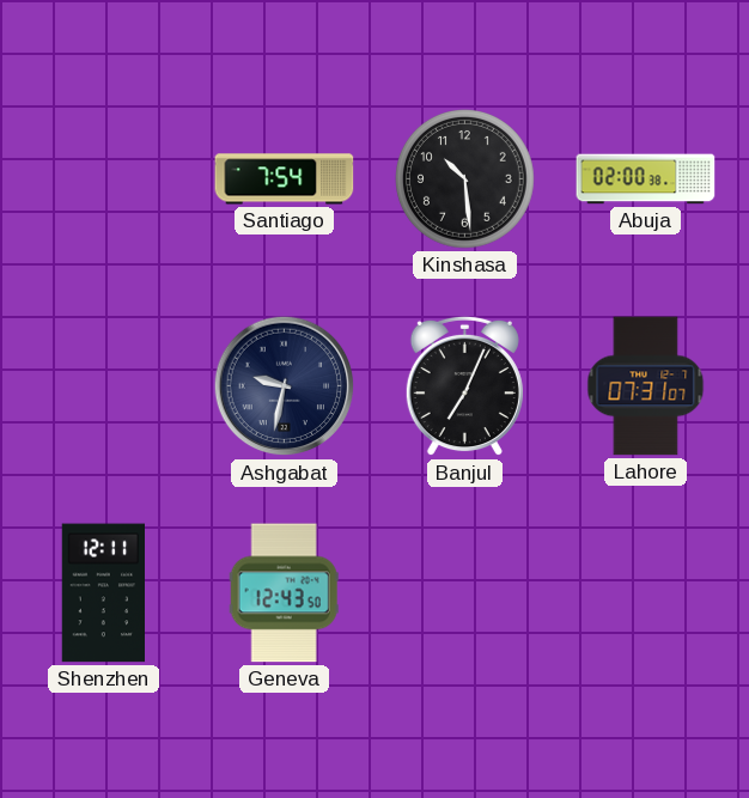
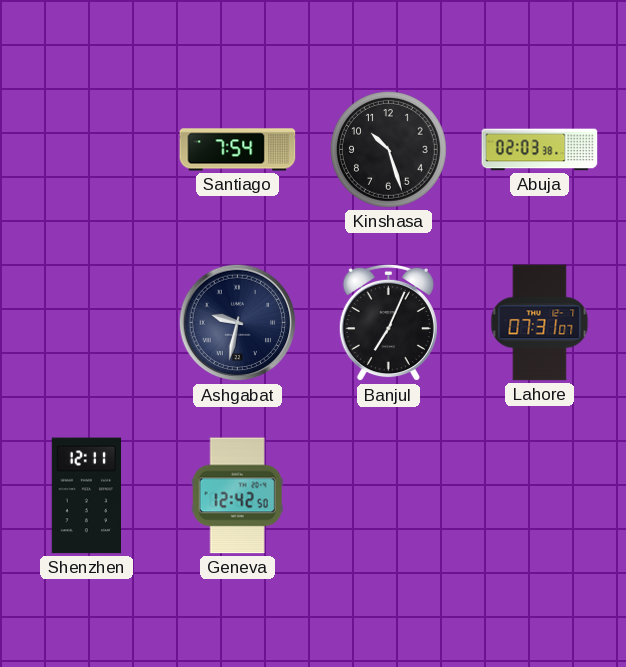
Kinshasa: 10:29 -> 10:27 (389, 150)
Abuja: 02:00 -> 02:03 (540, 150)
Geneva: 12:43 -> 12:42 (237, 496)
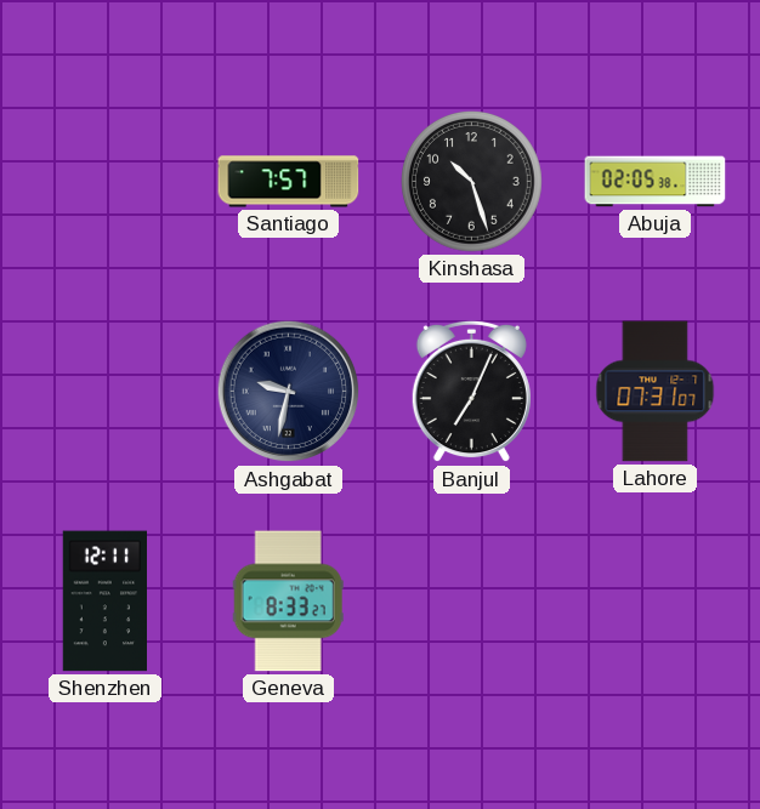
Santiago: 7:54 -> 7:57 (289, 182)
Abuja: 02:03 -> 02:05 (656, 182)
Geneva: 12:42 -> 8:33 (288, 602)
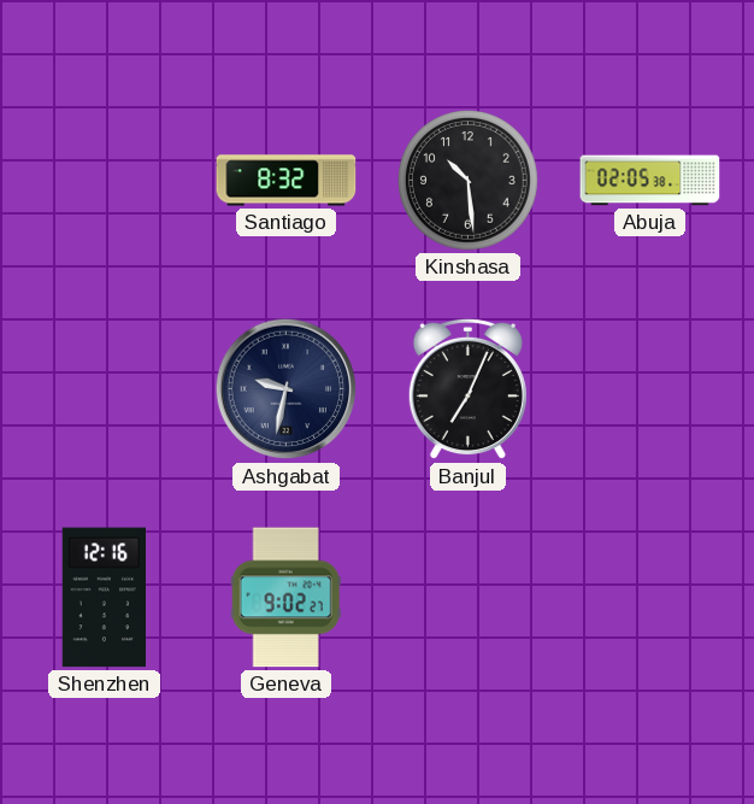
Santiago: 7:57 -> 8:32 (287, 181)
Kinshasa: 10:27 -> 10:29 (469, 181)
Lahore: 07:31 -> none (656, 392)
Shenzhen: 12:11 -> 12:16 (104, 598)
Geneva: 8:33 -> 9:02 (285, 598)
